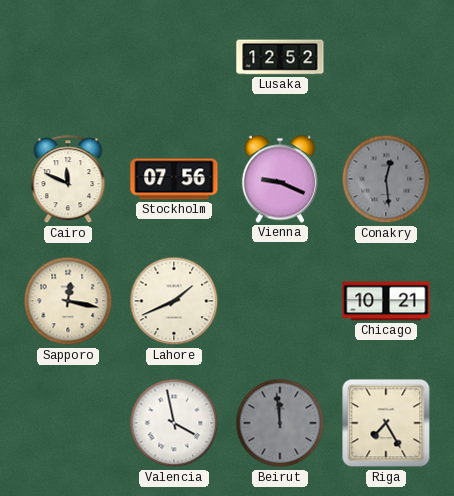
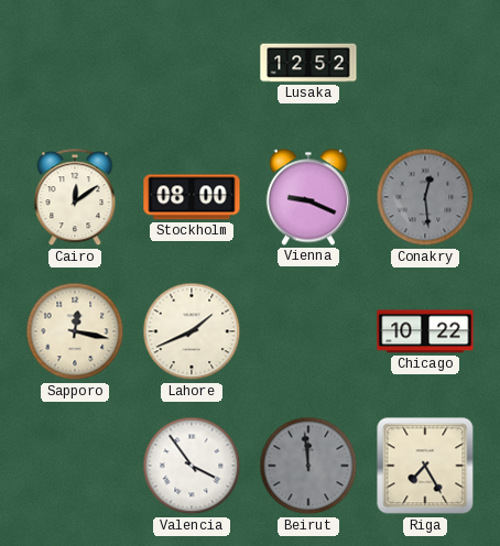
Cairo: 11:49 -> 12:09 (75, 198)
Stockholm: 07:56 -> 08:00 (192, 197)
Chicago: 10:21 -> 10:22 (425, 331)
Valencia: 3:58 -> 3:54 (192, 466)
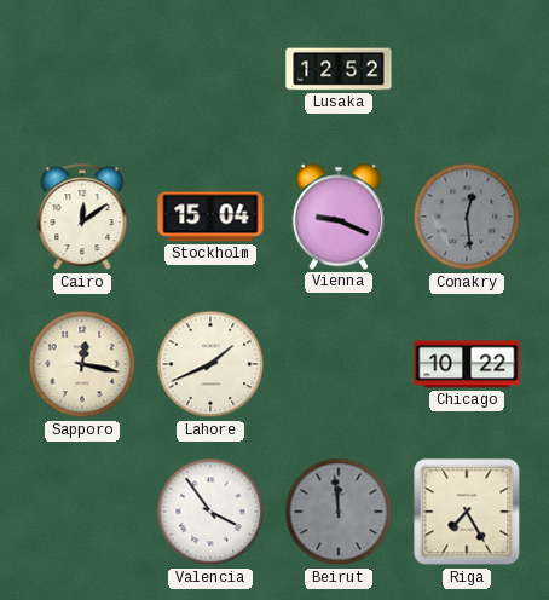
Stockholm: 08:00 -> 15:04 (210, 217)
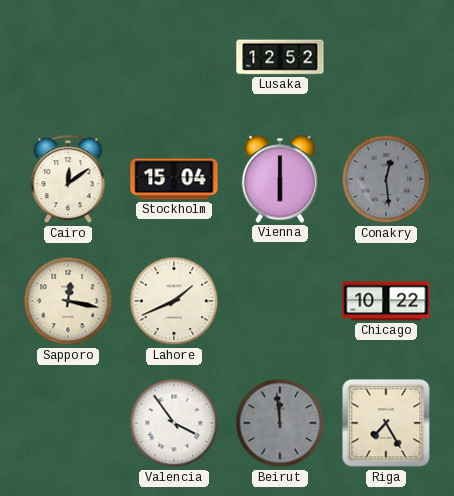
Vienna: 9:19 -> 6:00 (280, 179)
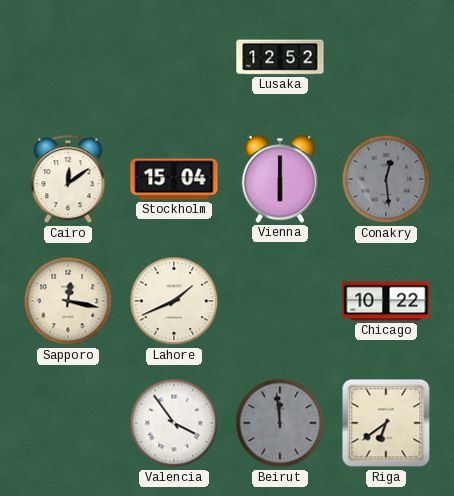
Riga: 7:25 -> 6:39 (386, 423)
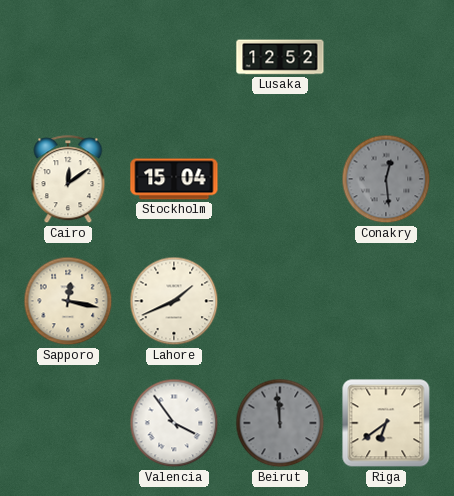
Vienna: 6:00 -> none (280, 179)
Chicago: 10:22 -> none (386, 301)
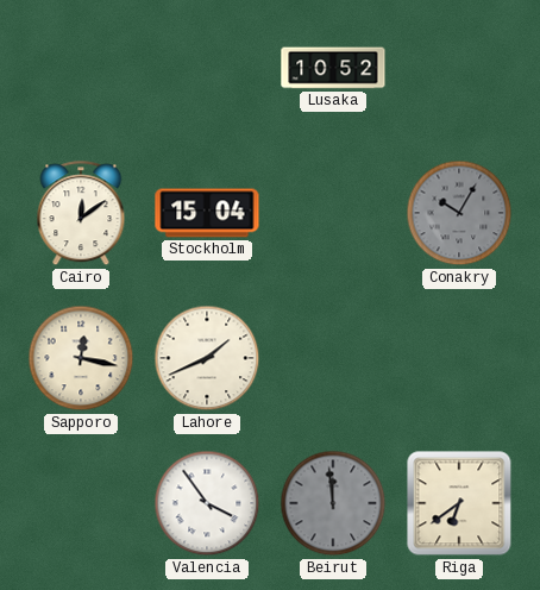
Lusaka: 12:52 -> 10:52 (333, 68)
Conakry: 12:29 -> 10:05 (459, 213)
